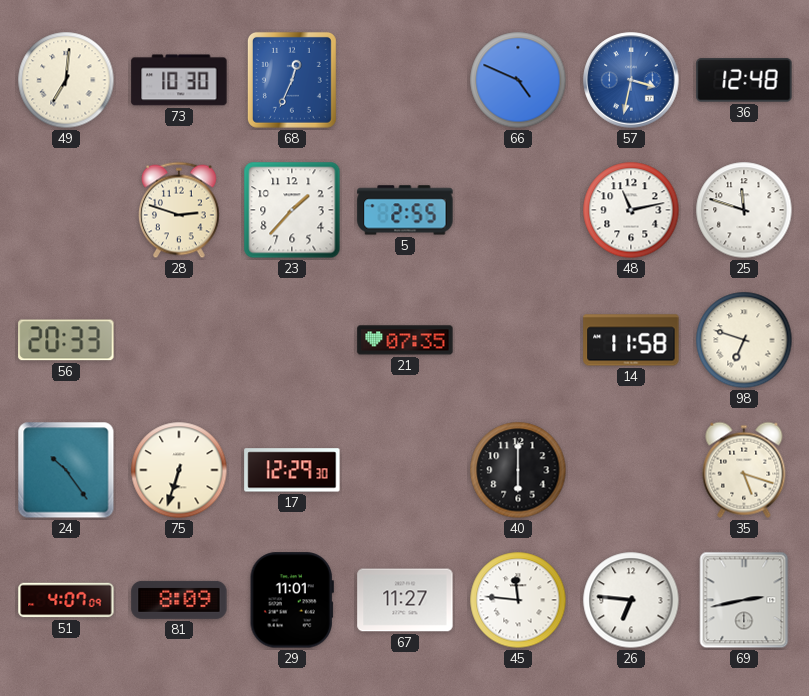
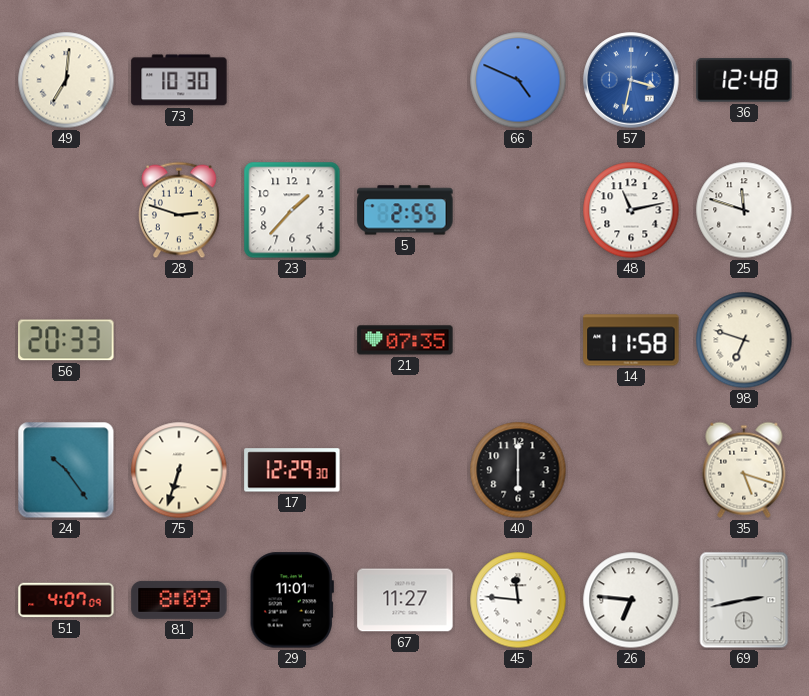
68: 12:34 -> none (292, 80)
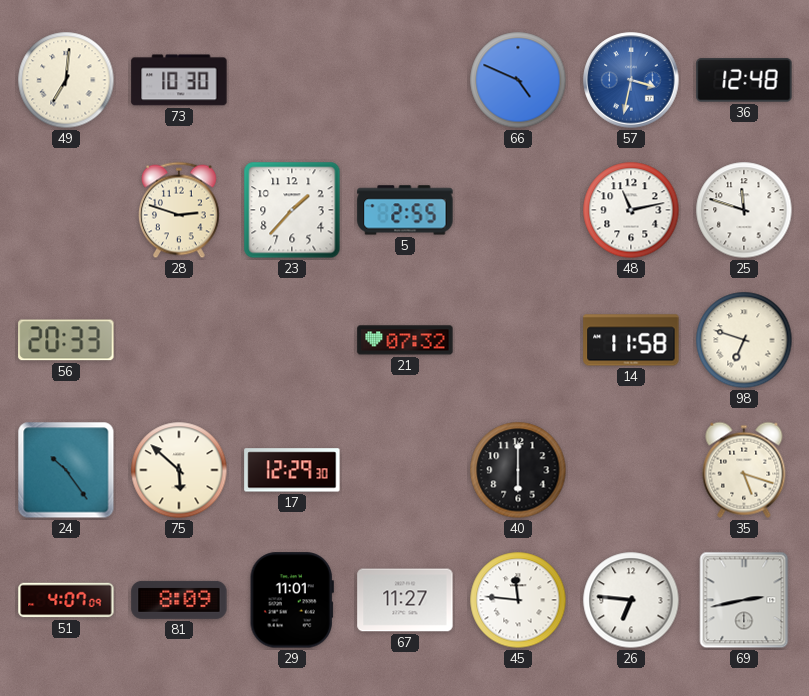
21: 07:35 -> 07:32 (405, 340)
75: 6:33 -> 5:52 (179, 470)
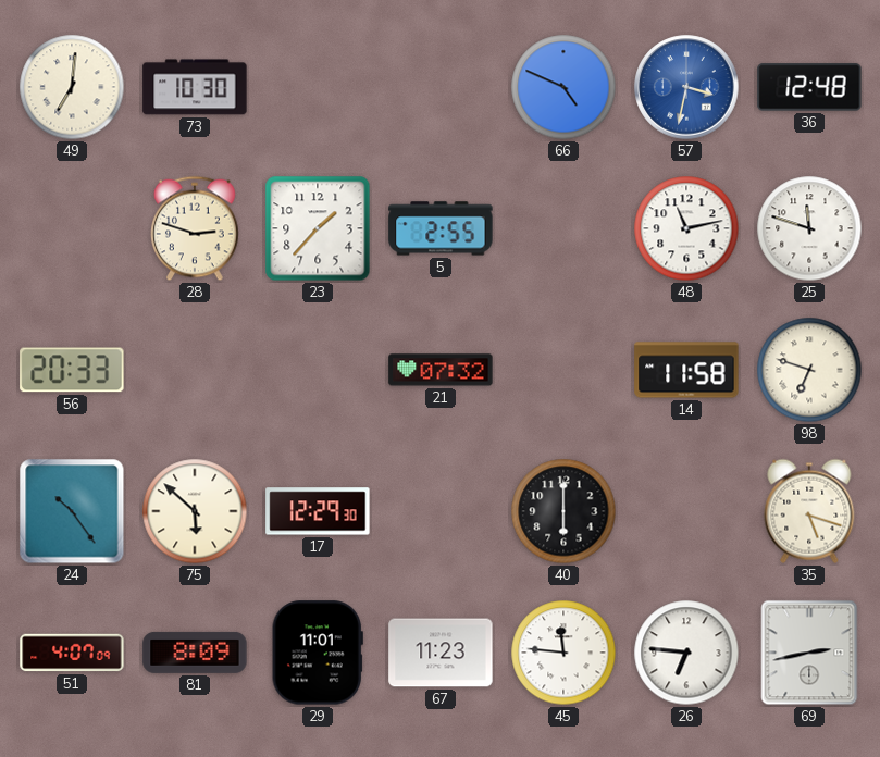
67: 11:27 -> 11:23 (441, 653)
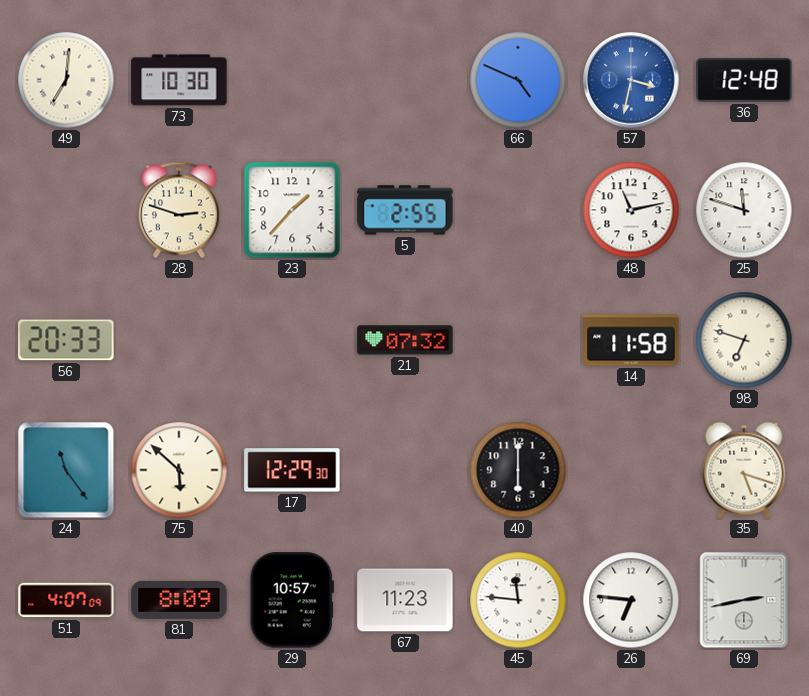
24: 10:24 -> 11:24 (66, 470)
29: 11:01 -> 10:57 (292, 600)
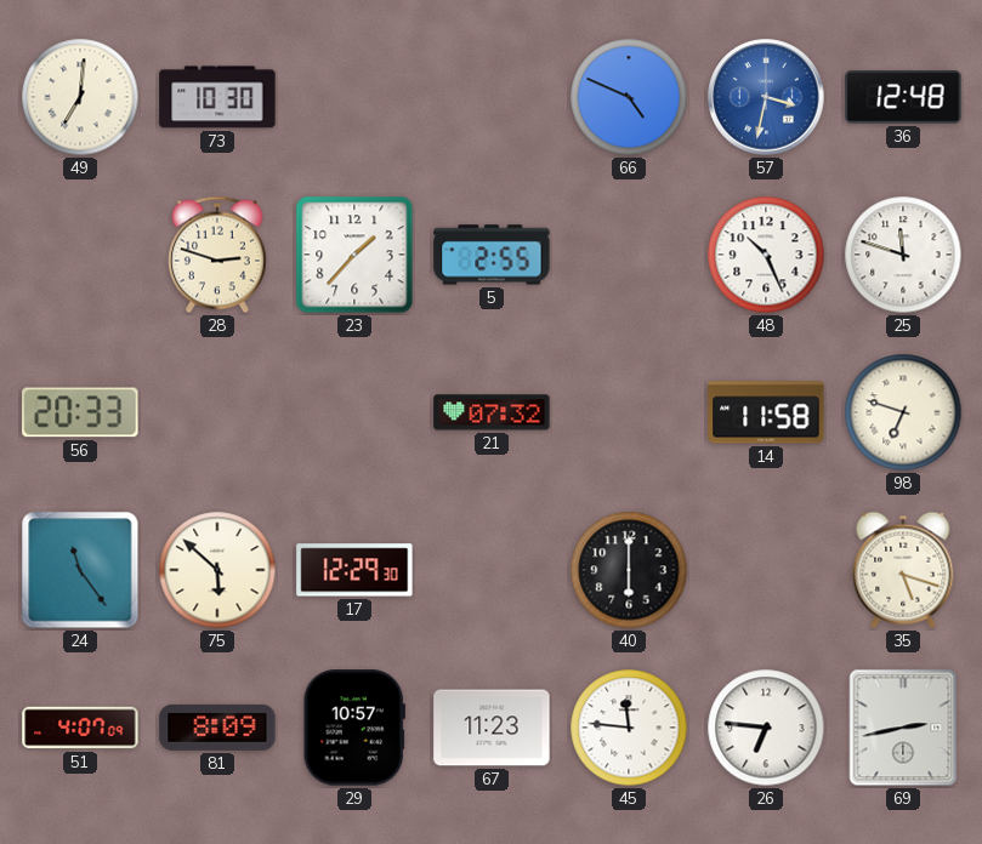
48: 11:13 -> 10:26 (766, 255)
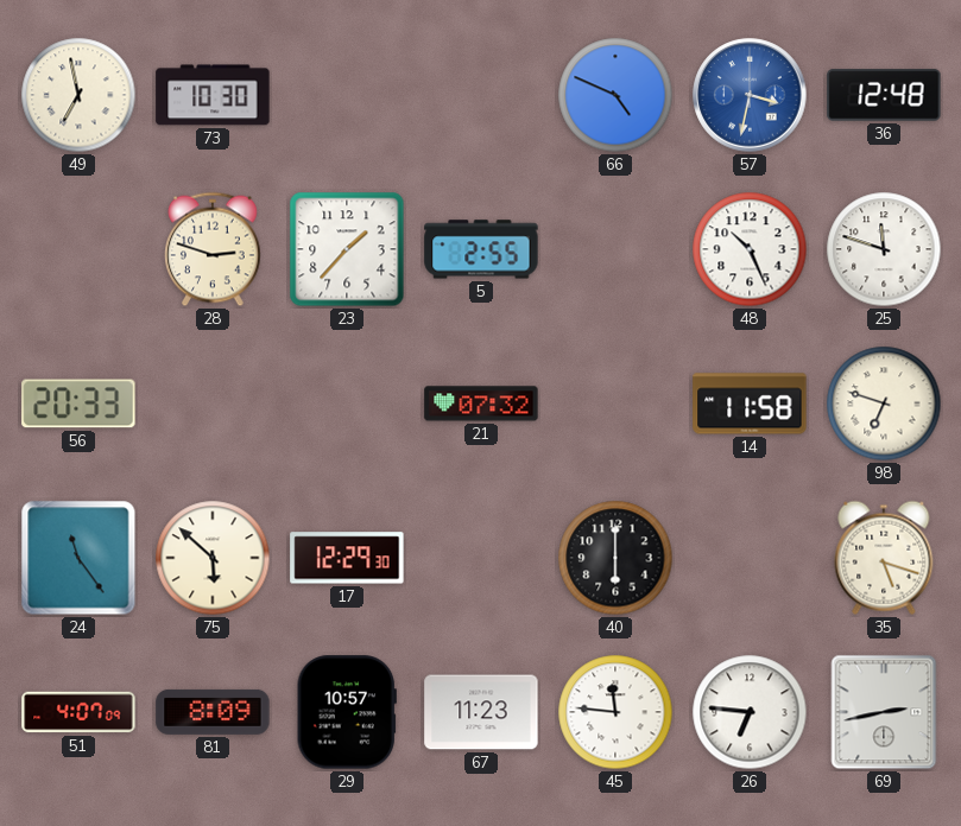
49: 7:01 -> 6:58 (78, 95)
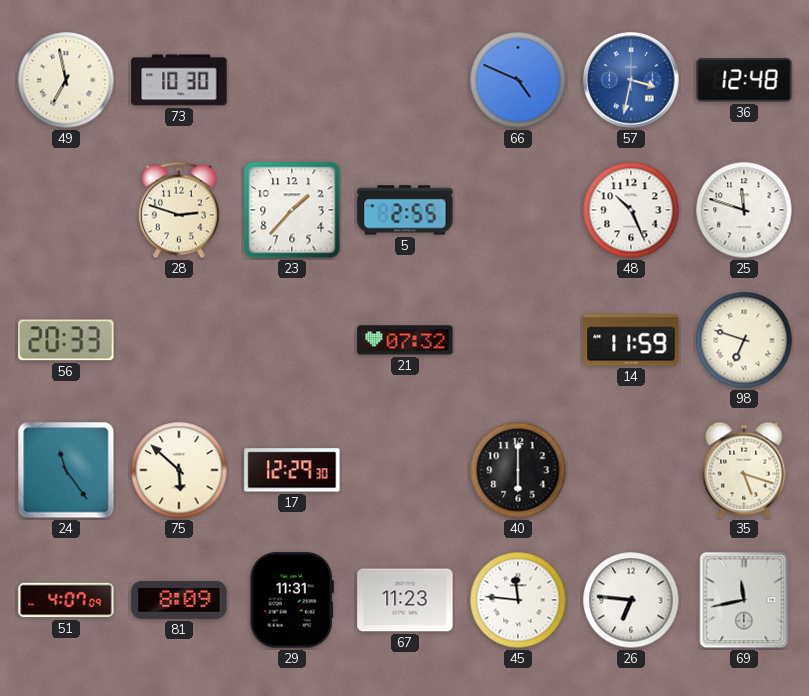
14: 11:58 -> 11:59 (631, 340)
29: 10:57 -> 11:31 (292, 600)
69: 2:43 -> 11:43 (744, 600)
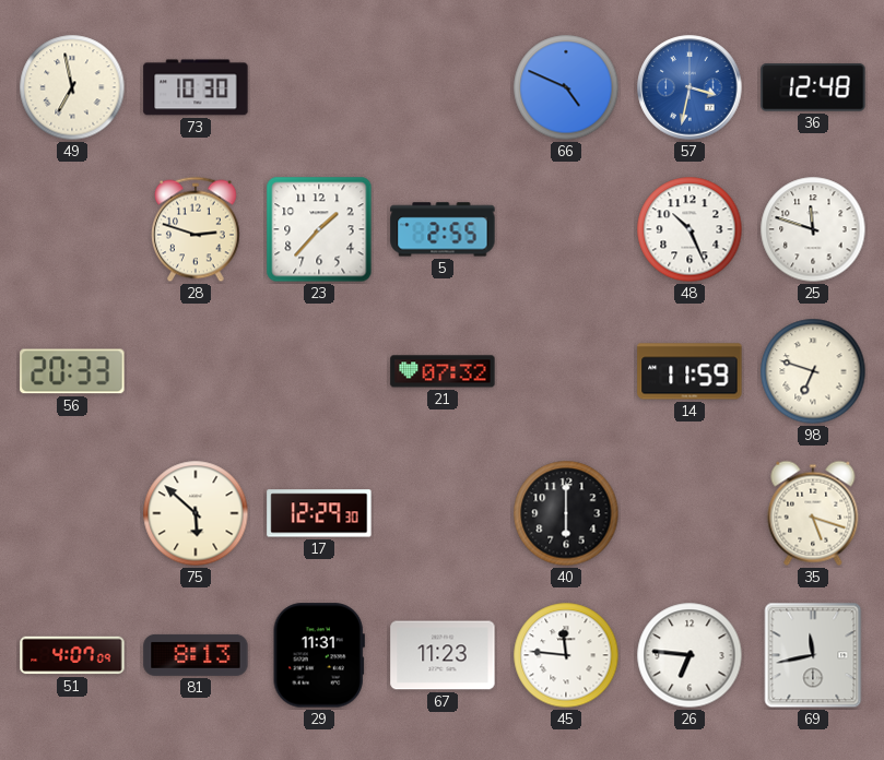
24: 11:24 -> none (66, 470)
81: 8:09 -> 8:13 (196, 655)
